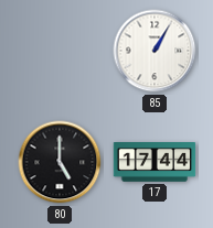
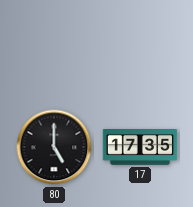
85: 1:05 -> none (155, 51)
17: 17:44 -> 17:35 (140, 148)
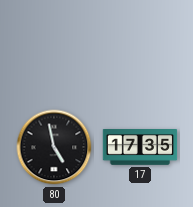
80: 5:00 -> 4:58 (54, 147)
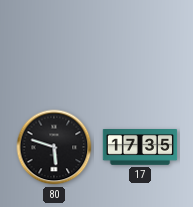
80: 4:58 -> 5:48 (54, 147)
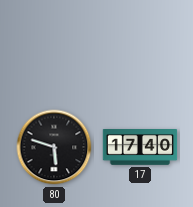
17: 17:35 -> 17:40 (140, 148)
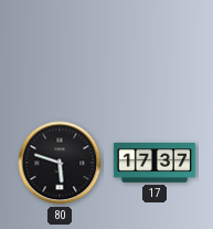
17: 17:40 -> 17:37 (155, 164)
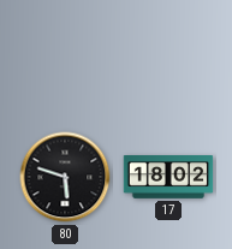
17: 17:37 -> 18:02 (168, 178)
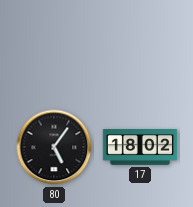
80: 5:48 -> 5:06 (54, 147)
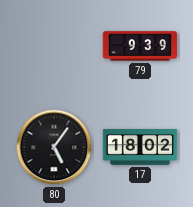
79: none -> 9:39 (140, 46)
